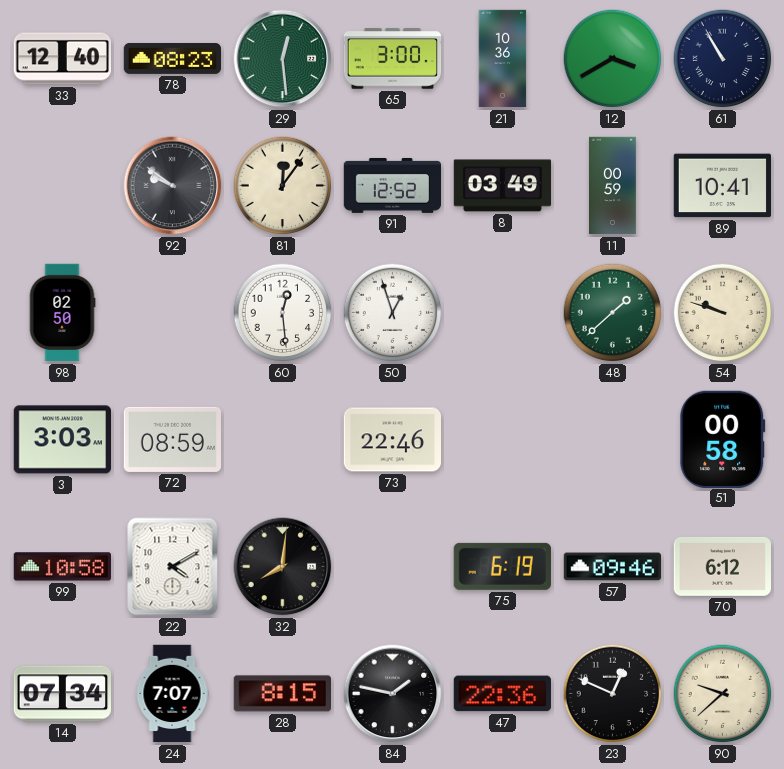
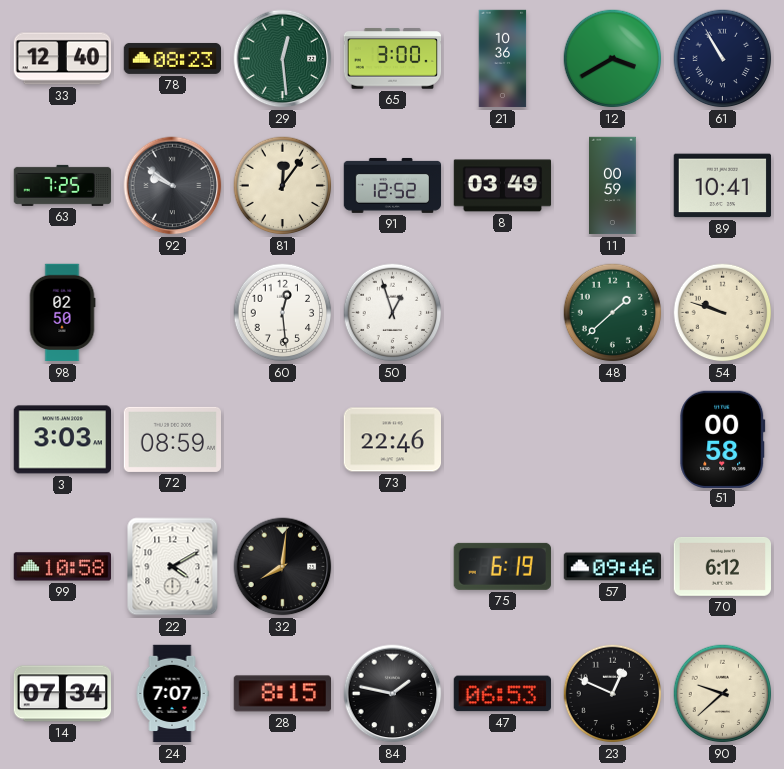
63: none -> 7:25 (63, 185)
47: 22:36 -> 06:53 (502, 694)
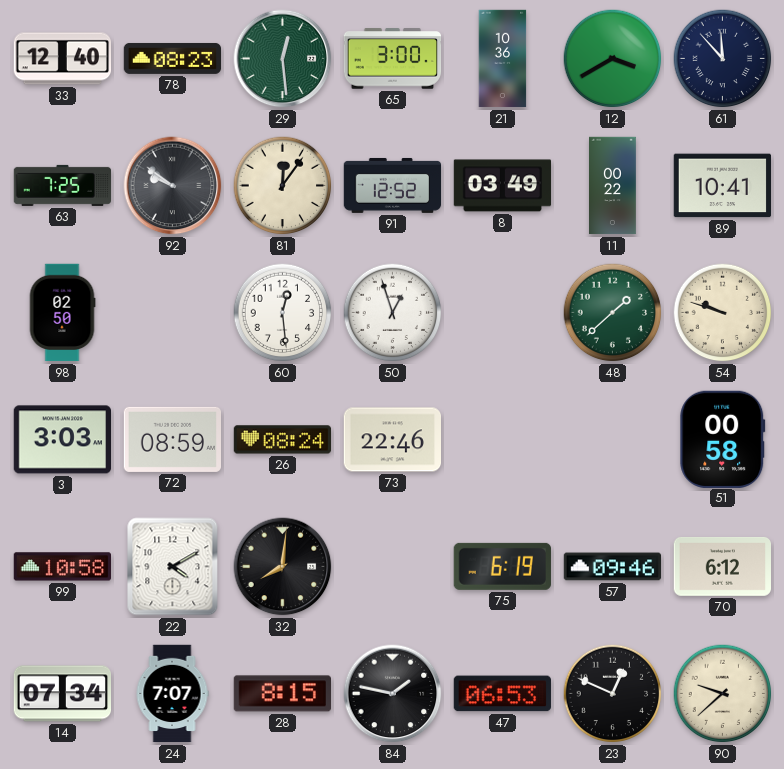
61: 10:55 -> 11:53 (723, 59)
11: 00:59 -> 00:22 (613, 186)
26: none -> 08:24 (283, 440)
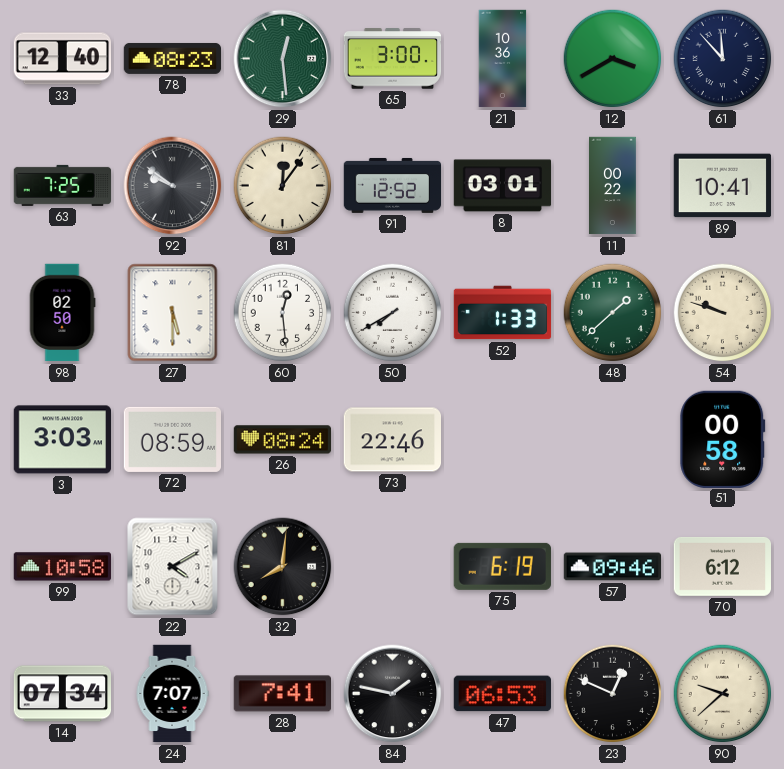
8: 03:49 -> 03:01 (503, 186)
27: none -> 5:30 (173, 313)
50: 12:57 -> 7:40 (393, 313)
52: none -> 1:33 (503, 313)
28: 8:15 -> 7:41 (282, 694)
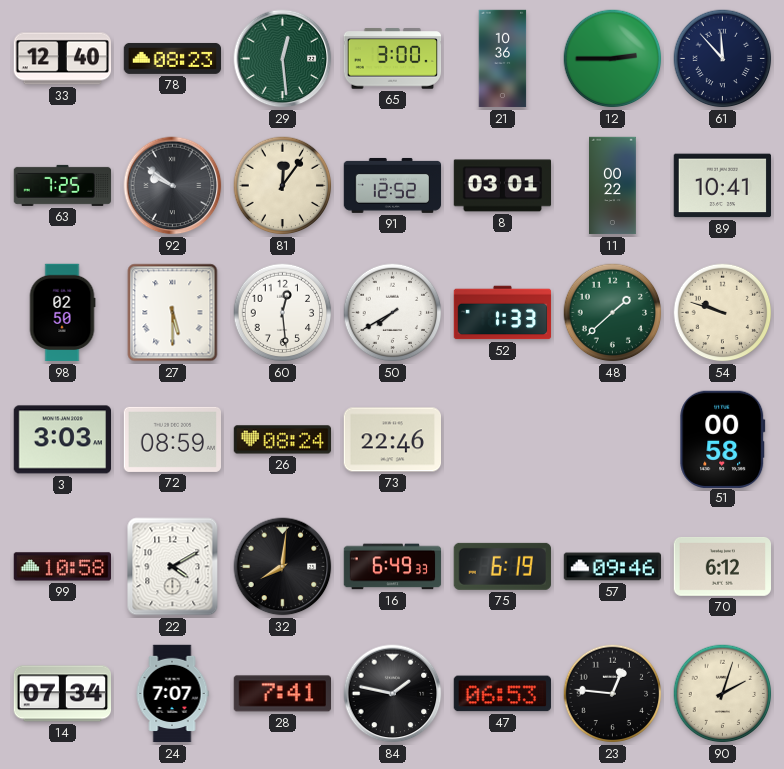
12: 3:40 -> 2:45 (613, 59)
16: none -> 6:49 (393, 567)
23: 12:49 -> 12:46 (613, 694)
90: 9:38 -> 2:03 (723, 694)
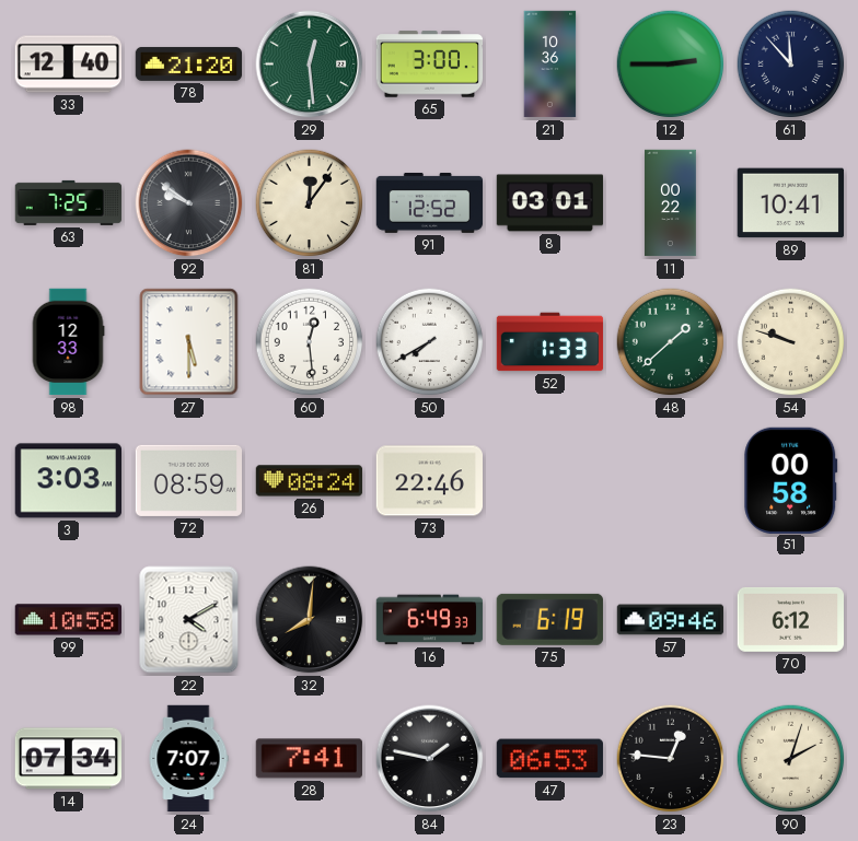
78: 08:23 -> 21:20 (189, 63)
98: 02:50 -> 12:33 (68, 342)
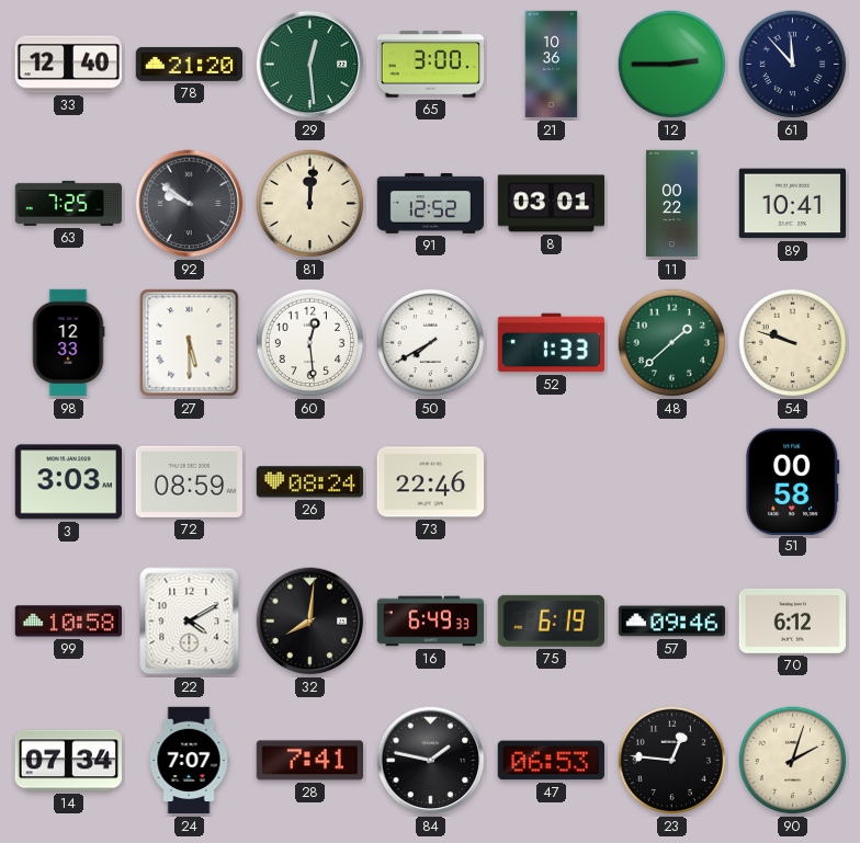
81: 12:06 -> 12:01 (310, 204)
